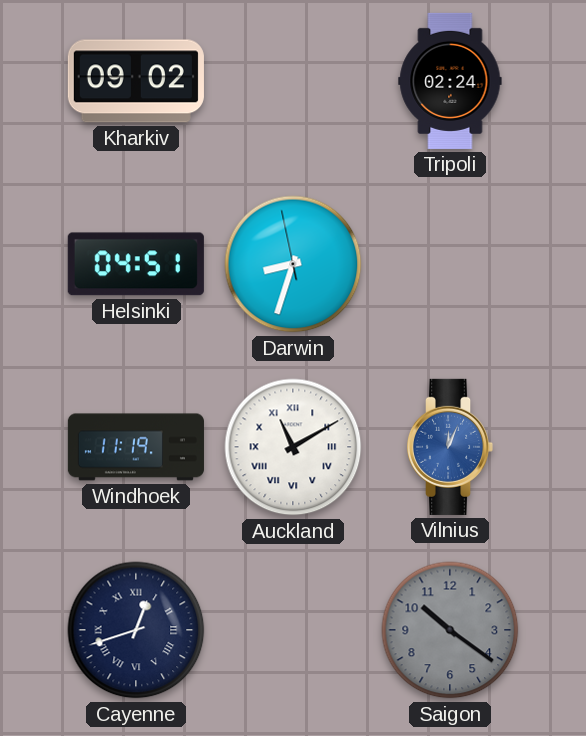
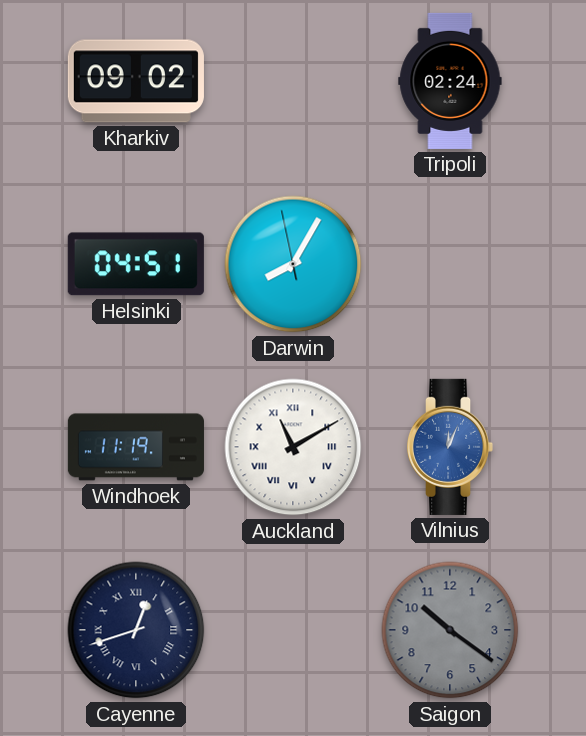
Darwin: 8:32 -> 8:04 (293, 264)
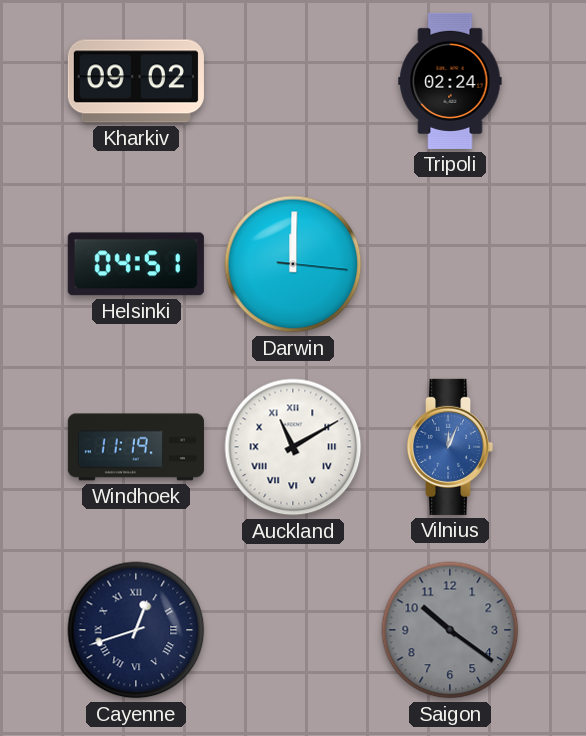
Darwin: 8:04 -> 12:00 (293, 264)
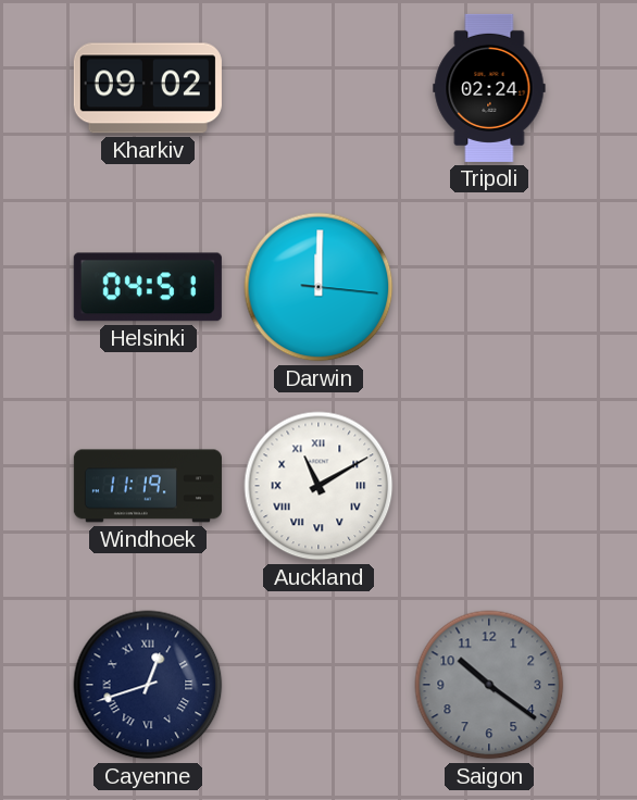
Vilnius: 12:04 -> none (450, 447)
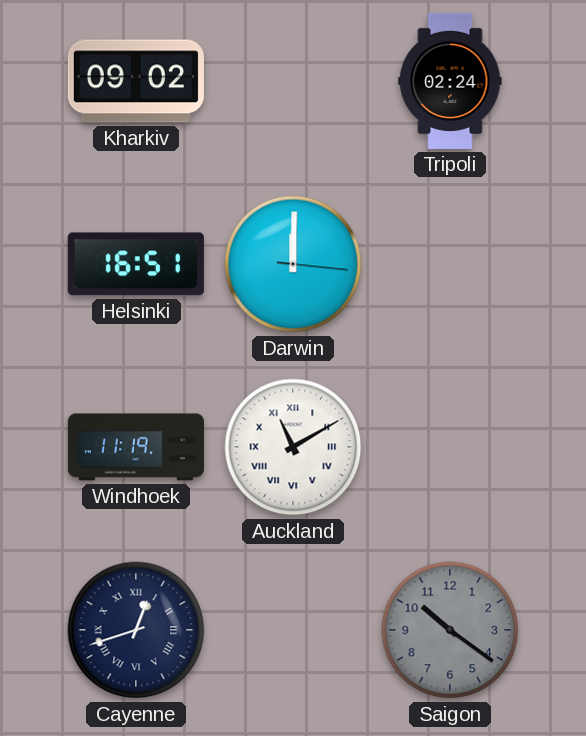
Helsinki: 04:51 -> 16:51 (136, 264)
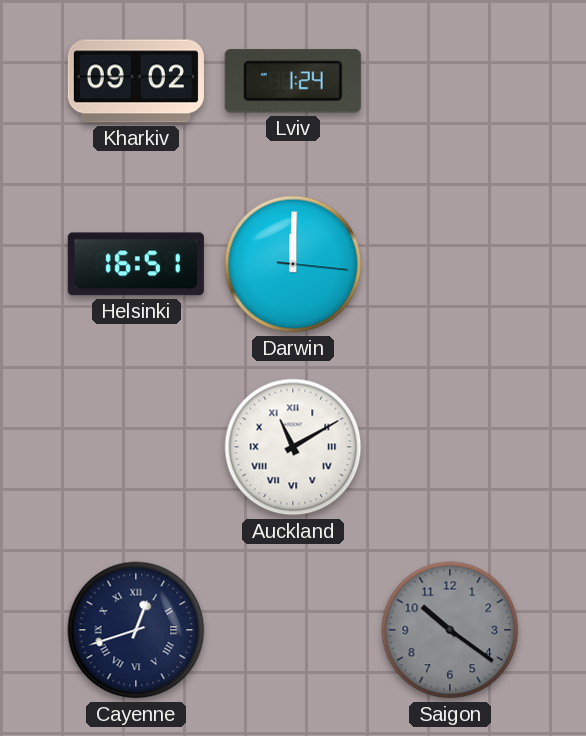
Lviv: none -> 1:24 (293, 81)
Tripoli: 02:24 -> none (450, 81)
Windhoek: 11:19 -> none (136, 447)
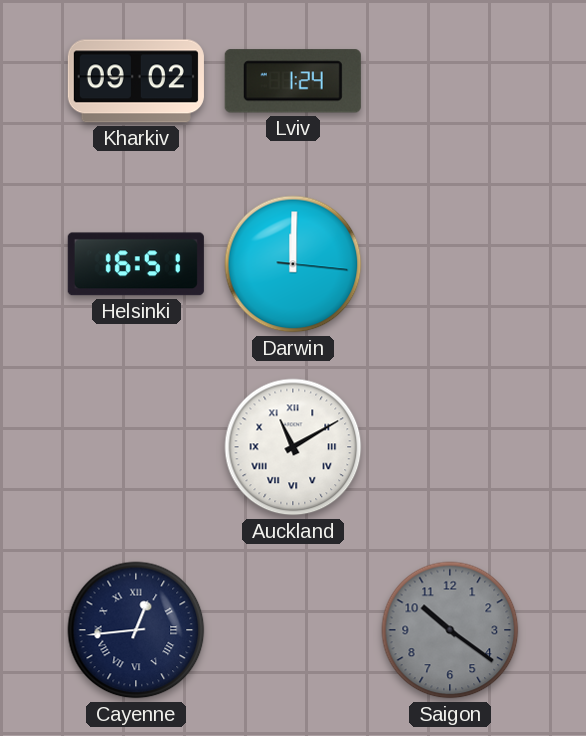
Cayenne: 12:42 -> 12:44 (136, 630)
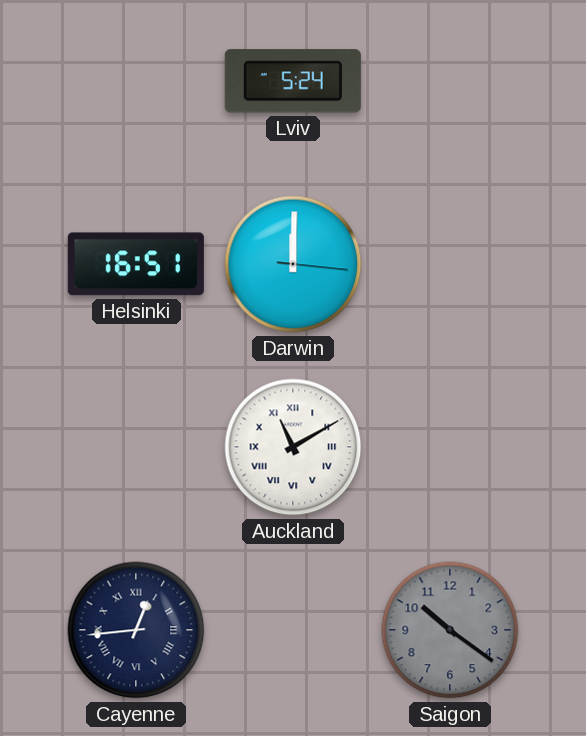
Kharkiv: 09:02 -> none (136, 81)
Lviv: 1:24 -> 5:24 (293, 81)
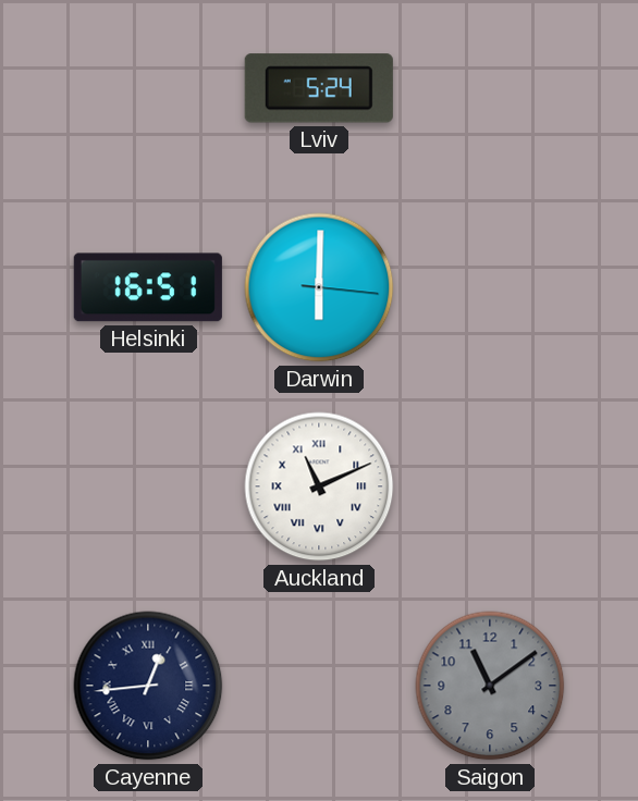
Darwin: 12:00 -> 6:00 (319, 287)
Auckland: 11:10 -> 11:11 (319, 486)
Saigon: 10:21 -> 11:09 (490, 686)
